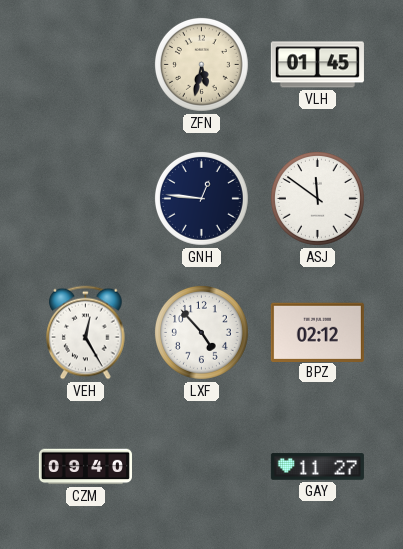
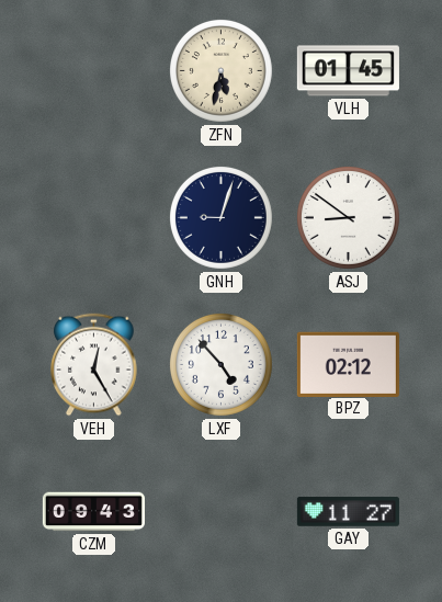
GNH: 12:46 -> 9:03 (220, 217)
ASJ: 11:51 -> 8:51 (348, 217)
CZM: 09:40 -> 09:43 (93, 512)
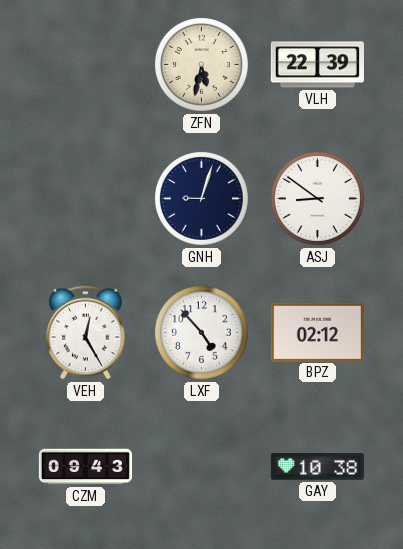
VLH: 01:45 -> 22:39 (317, 65)
GAY: 11:27 -> 10:38 (317, 467)
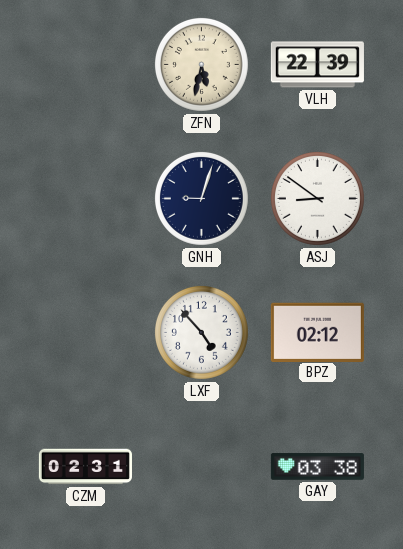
VEH: 12:25 -> none (86, 333)
CZM: 09:43 -> 02:31 (85, 467)
GAY: 10:38 -> 03:38 (317, 467)
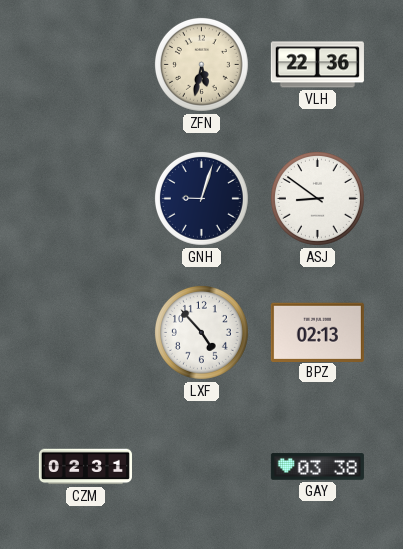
VLH: 22:39 -> 22:36 (317, 65)
BPZ: 02:12 -> 02:13 (317, 332)
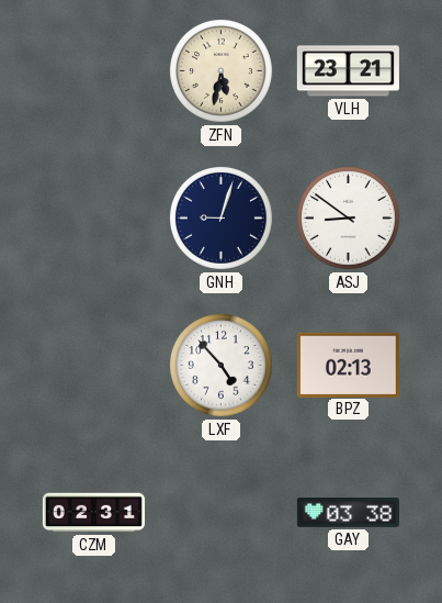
VLH: 22:36 -> 23:21 (348, 71)
